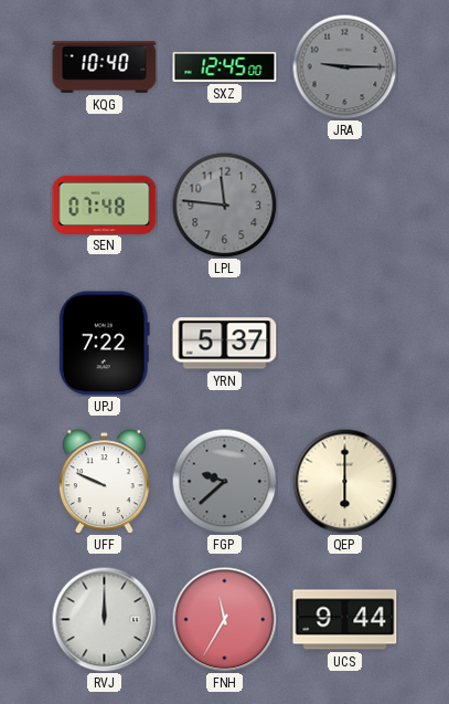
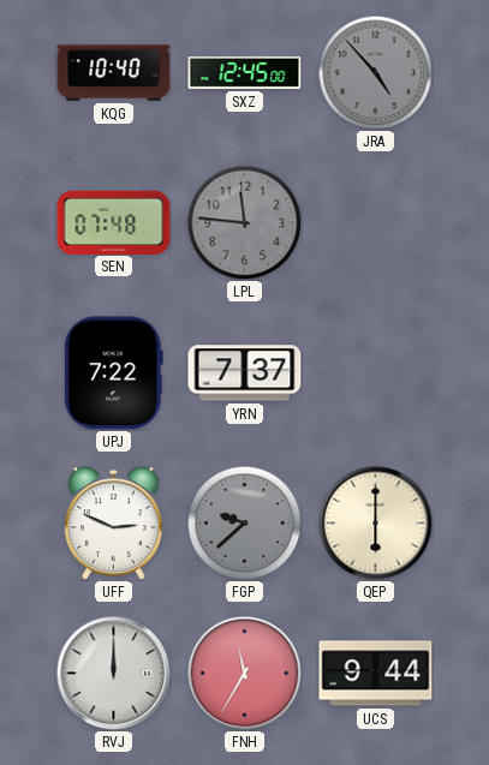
JRA: 9:15 -> 4:53 (375, 72)
YRN: 5:37 -> 7:37 (245, 373)
UFF: 9:49 -> 2:49 (113, 524)
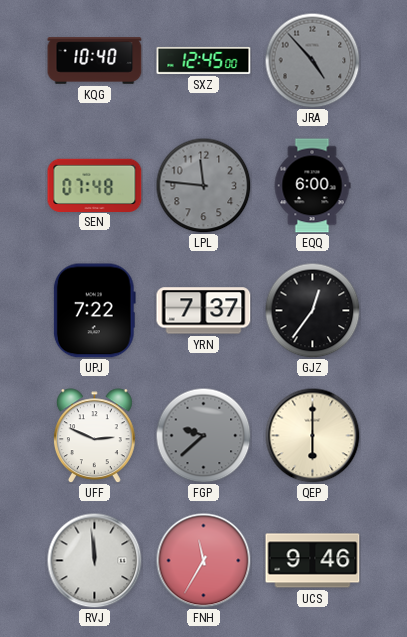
EQQ: none -> 6:00 (312, 186)
GJZ: none -> 12:36 (312, 310)
RVJ: 12:00 -> 11:59 (94, 560)
UCS: 9:44 -> 9:46 (313, 561)
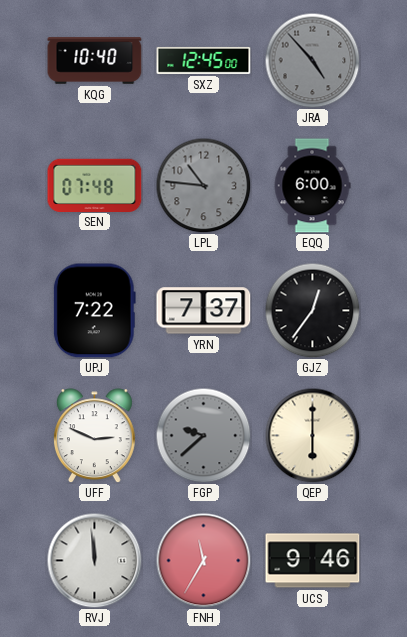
LPL: 11:46 -> 10:46 (203, 185)
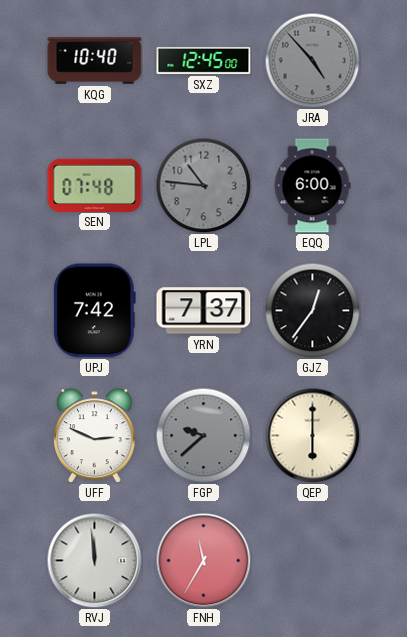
UPJ: 7:22 -> 7:42 (94, 311)
UCS: 9:46 -> none (313, 561)
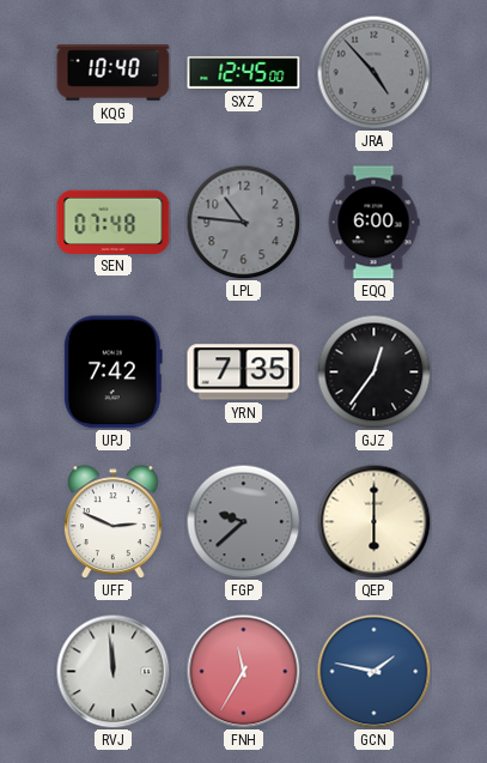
YRN: 7:37 -> 7:35 (244, 373)
GCN: none -> 1:47 (373, 671)
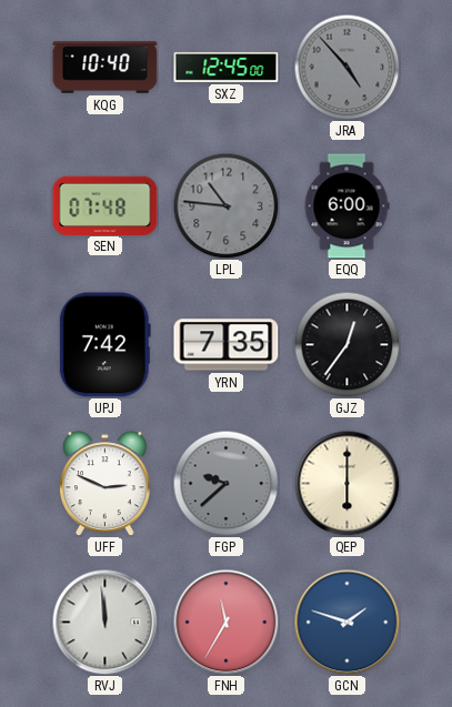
GCN: 1:47 -> 1:48 (346, 622)
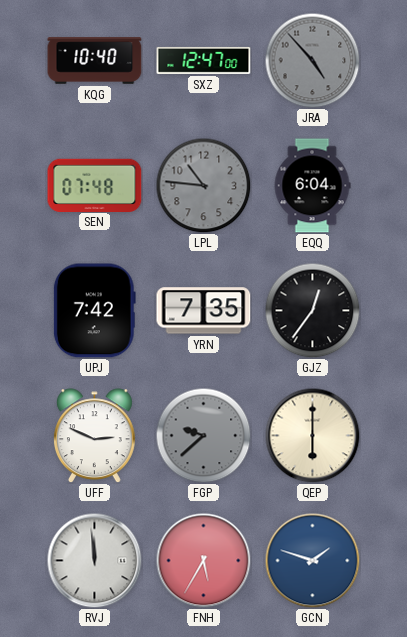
SXZ: 12:45 -> 12:47 (204, 60)
EQQ: 6:00 -> 6:04 (312, 186)
FNH: 11:35 -> 5:35 (203, 560)
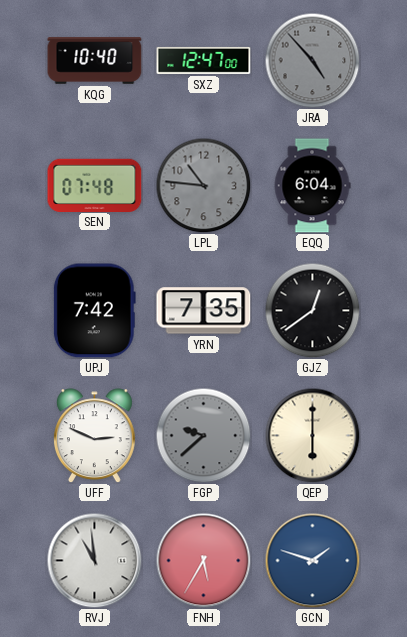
GJZ: 12:36 -> 12:39 (312, 310)
RVJ: 11:59 -> 10:59 (94, 560)
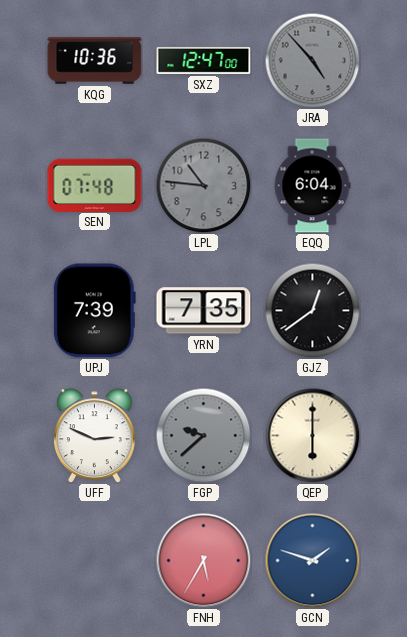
KQG: 10:40 -> 10:36 (95, 61)
UPJ: 7:42 -> 7:39 (94, 311)
RVJ: 10:59 -> none (94, 560)
